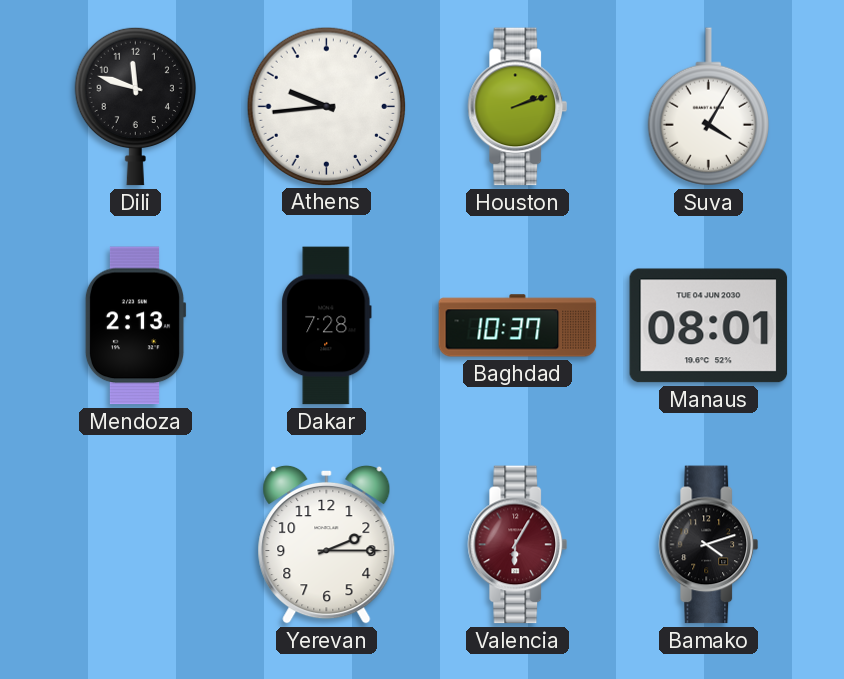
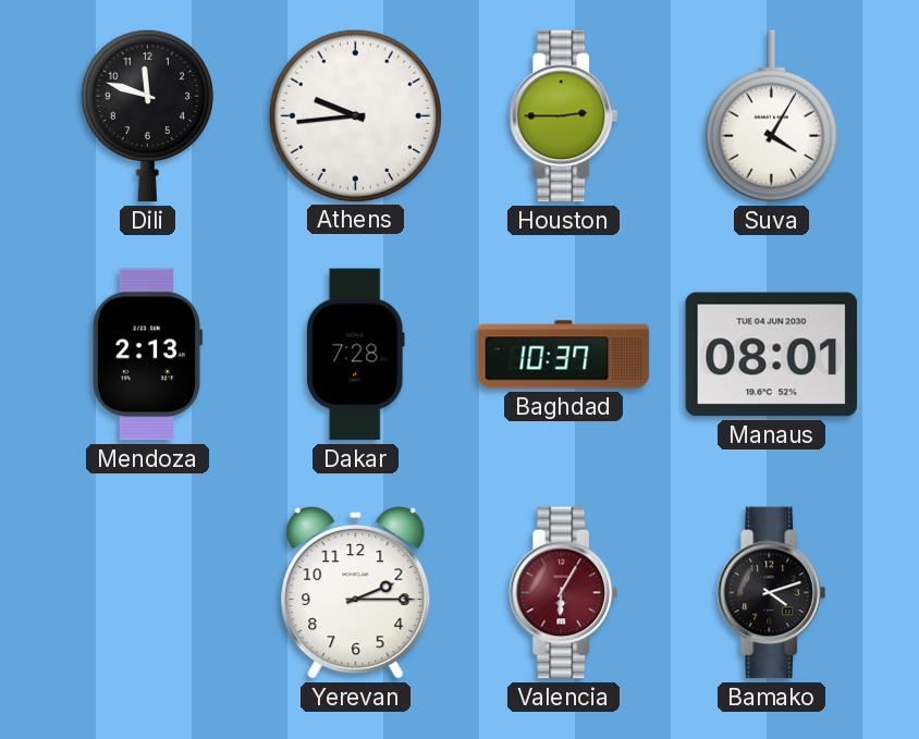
Houston: 2:12 -> 2:45 (564, 116)
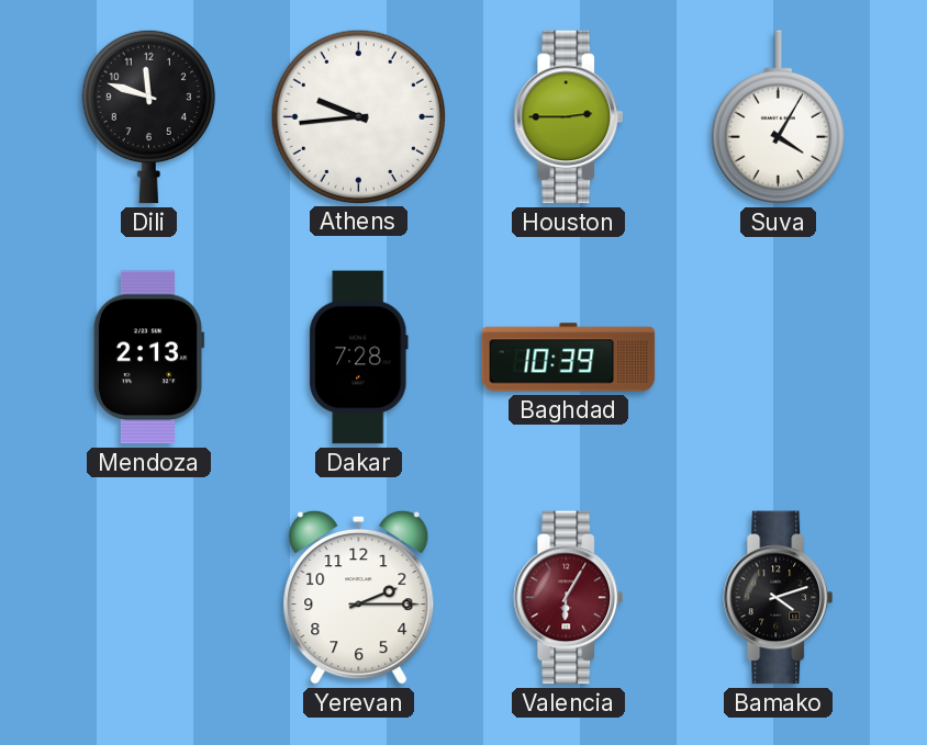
Baghdad: 10:37 -> 10:39 (569, 358)
Manaus: 08:01 -> none (772, 355)
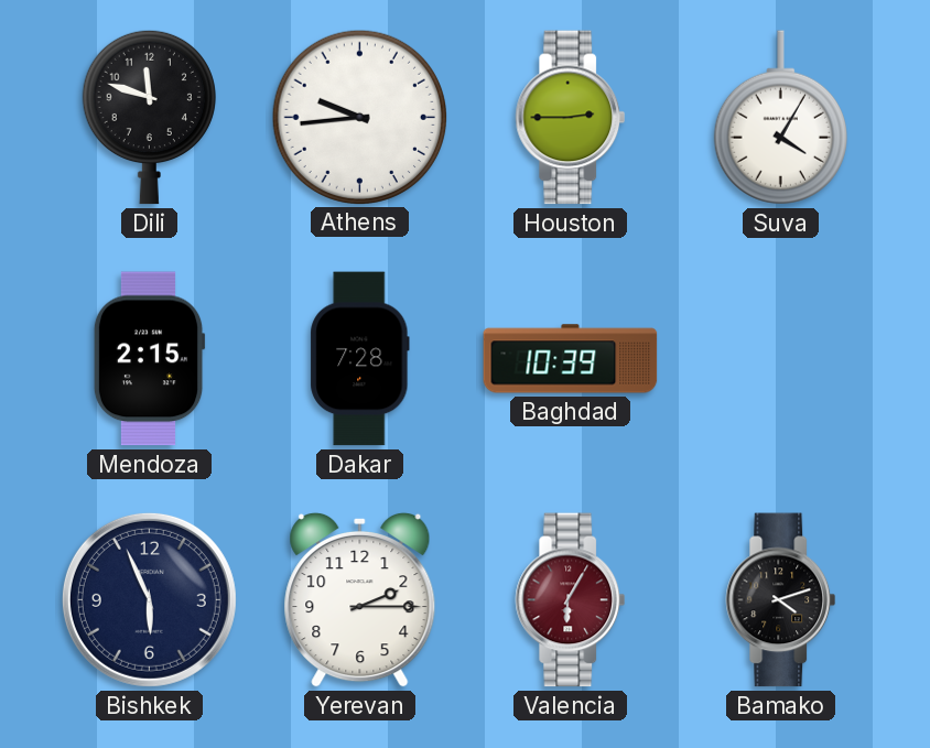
Mendoza: 2:13 -> 2:15 (149, 359)
Bishkek: none -> 5:56 (149, 599)
